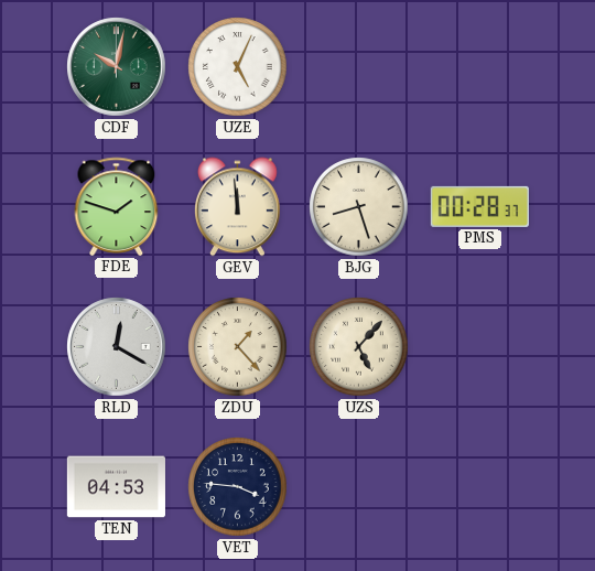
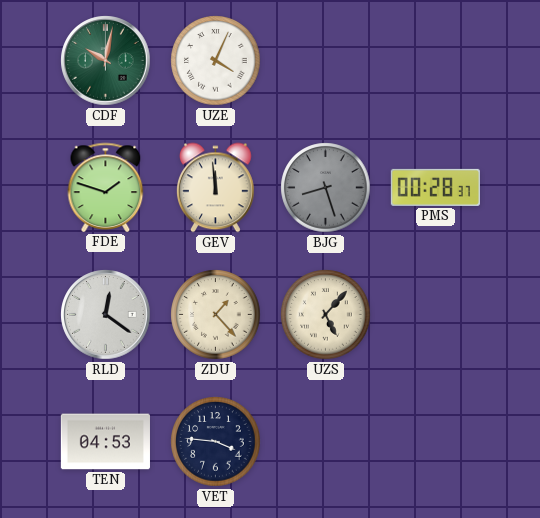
UZE: 5:04 -> 4:04 (216, 61)
BJG dial: cream -> grey (326, 188)
RLD: 12:20 -> 12:21 (106, 315)
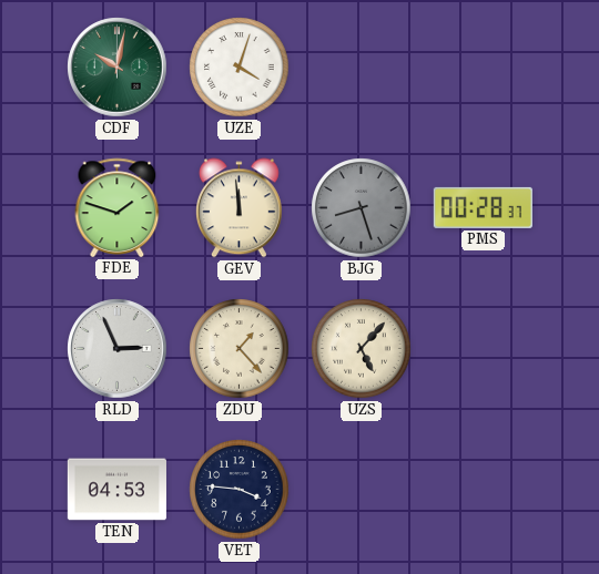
UZE: 4:04 -> 4:03 (240, 68)
RLD: 12:21 -> 2:56 (118, 349)
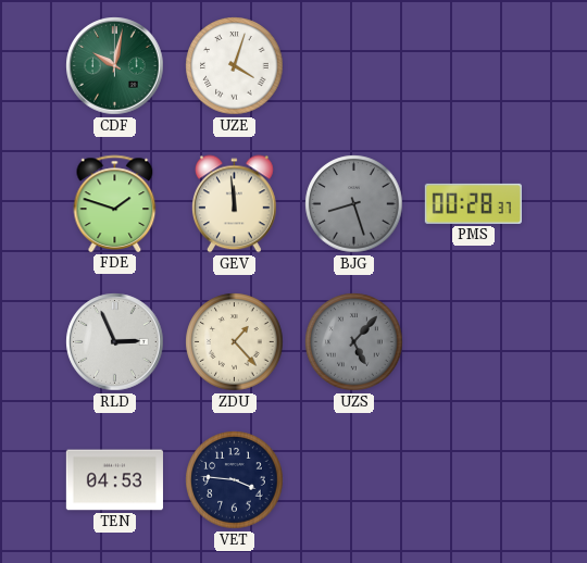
UZS dial: cream -> grey (354, 342)
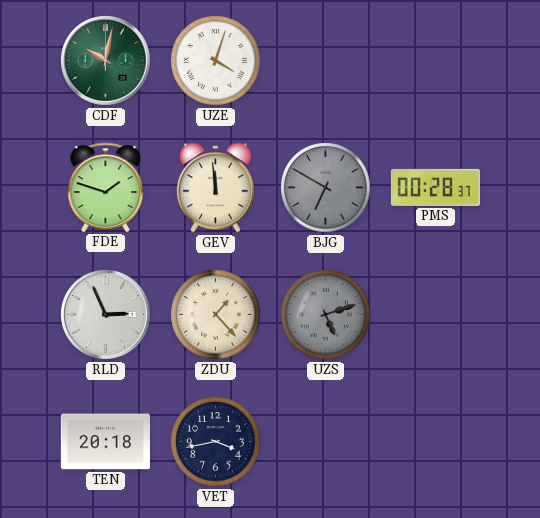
BJG: 8:27 -> 6:50 (326, 188)
UZS: 5:07 -> 5:12 (326, 315)
TEN: 04:53 -> 20:18 (105, 442)
VET: 3:46 -> 3:43 (216, 442)
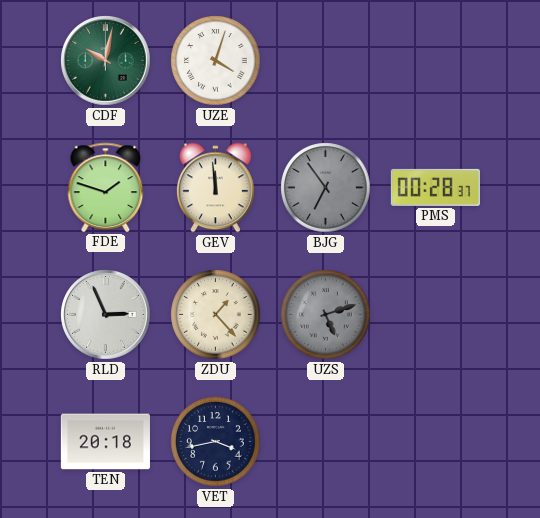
BJG: 6:50 -> 6:54 (326, 188)
